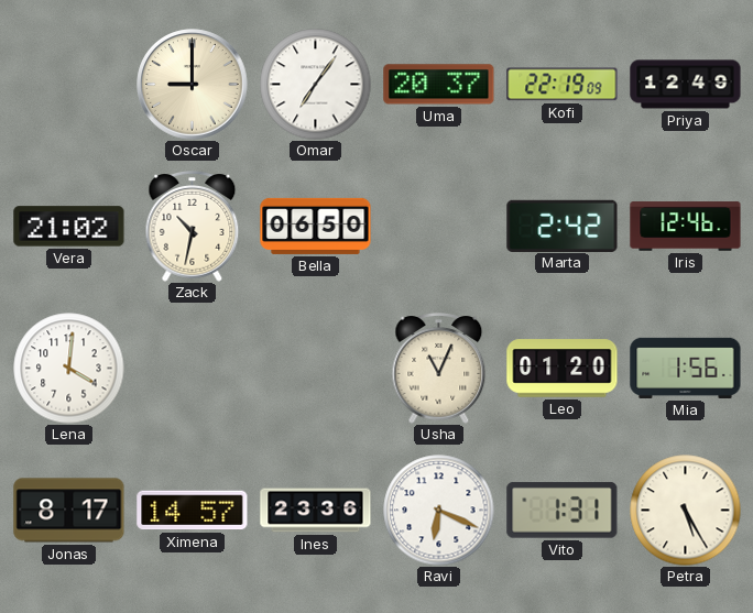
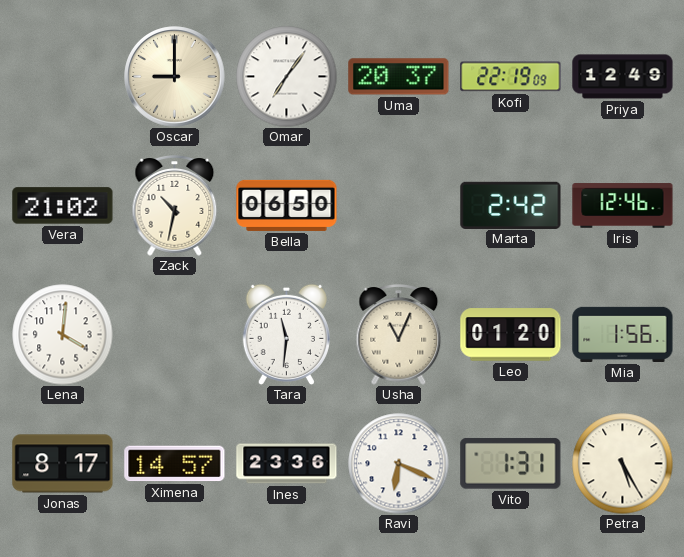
Tara: none -> 11:31 (286, 334)
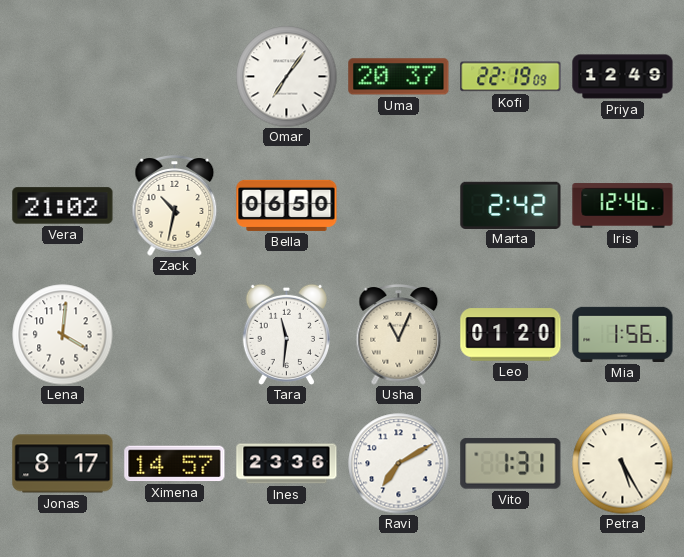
Oscar: 9:00 -> none (175, 77)
Ravi: 6:19 -> 7:10 (399, 464)
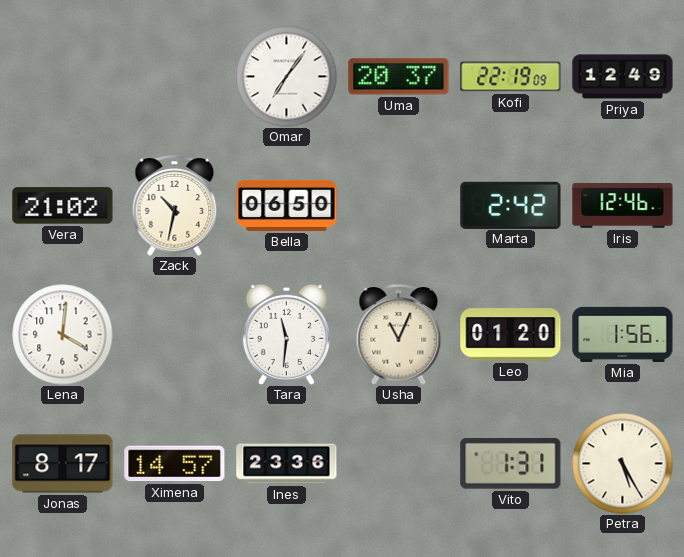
Ravi: 7:10 -> none (399, 464)
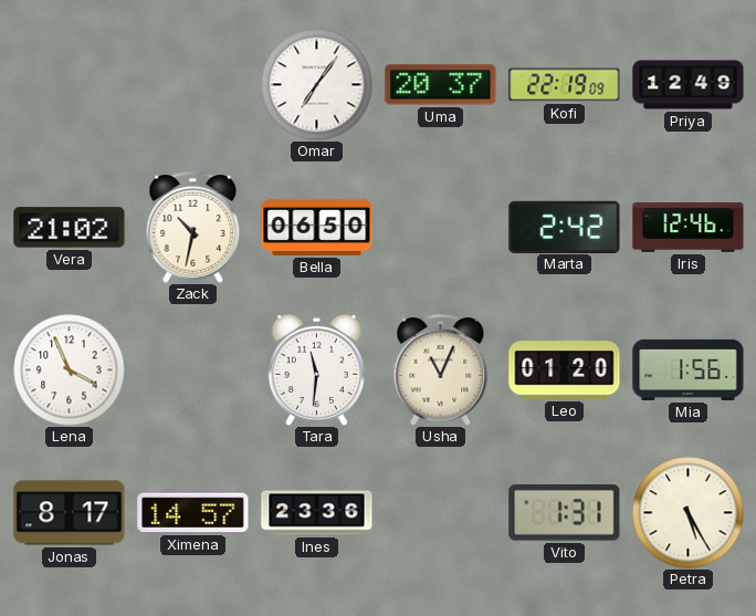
Lena: 4:01 -> 3:56 (70, 370)
